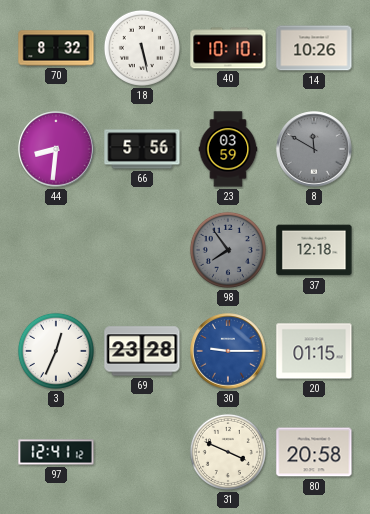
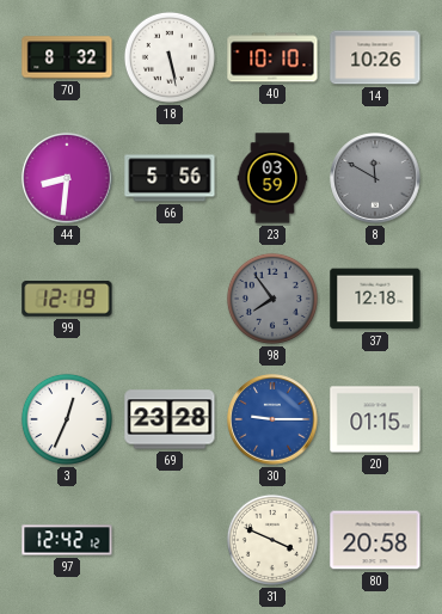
99: none -> 12:19 (67, 300)
97: 12:41 -> 12:42 (67, 540)
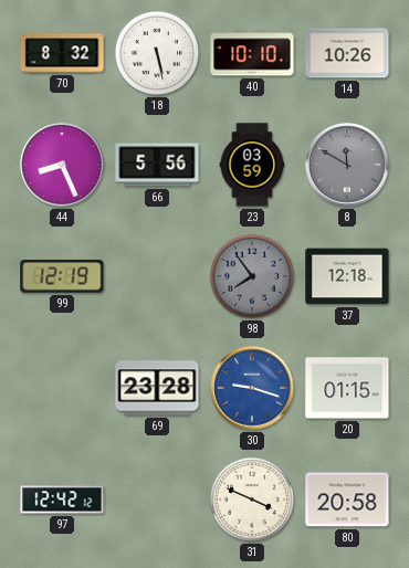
44: 8:31 -> 8:26 (62, 165)
3: 12:34 -> none (67, 419)
30: 9:15 -> 9:18 (252, 388)
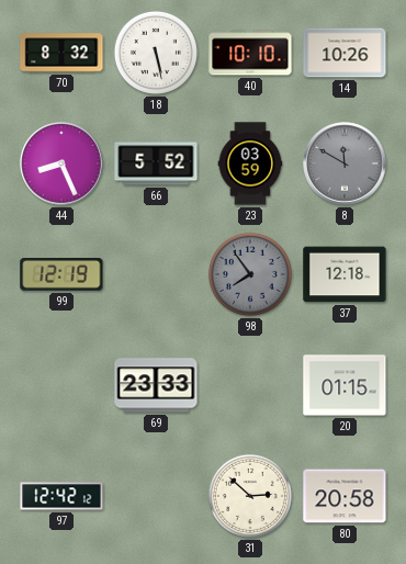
66: 5:56 -> 5:52 (156, 163)
69: 23:28 -> 23:33 (156, 385)
30: 9:18 -> none (252, 388)
31: 3:49 -> 2:52 (250, 496)
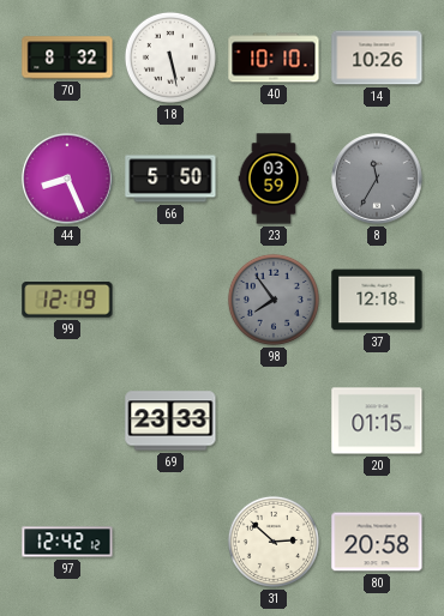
66: 5:52 -> 5:50 (170, 179)
8: 11:50 -> 11:35 (377, 179)
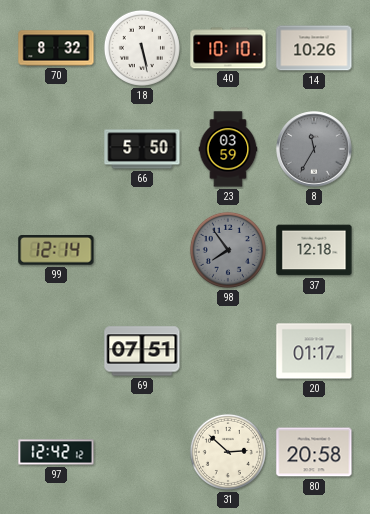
44: 8:26 -> none (67, 179)
99: 12:19 -> 12:14 (56, 251)
69: 23:33 -> 07:51 (142, 351)
20: 01:15 -> 01:17 (314, 351)
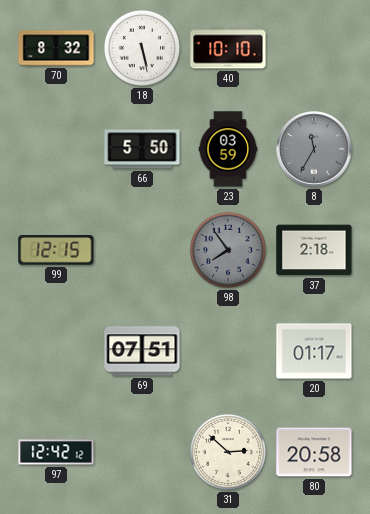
14: 10:26 -> none (314, 48)
99: 12:14 -> 12:15 (56, 251)
37: 12:18 -> 2:18 (314, 250)
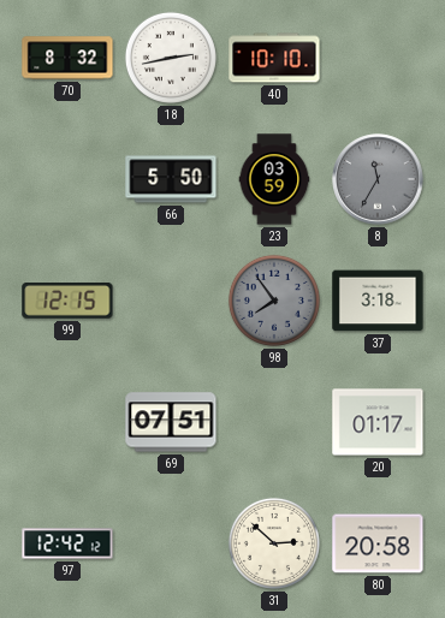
18: 5:28 -> 2:43 (171, 58)
37: 2:18 -> 3:18 (378, 301)
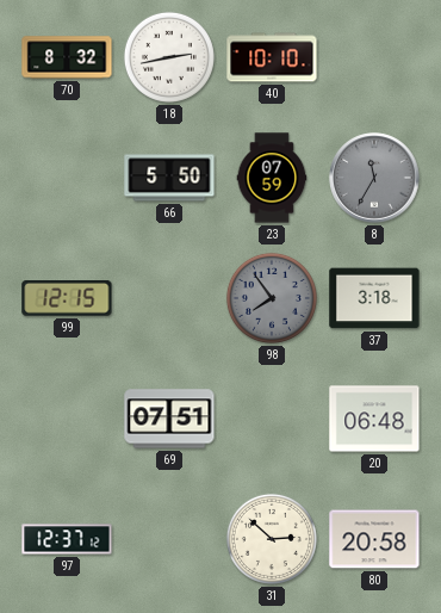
23: 03:59 -> 07:59 (272, 178)
20: 01:17 -> 06:48 (374, 419)
97: 12:42 -> 12:37 (67, 539)
